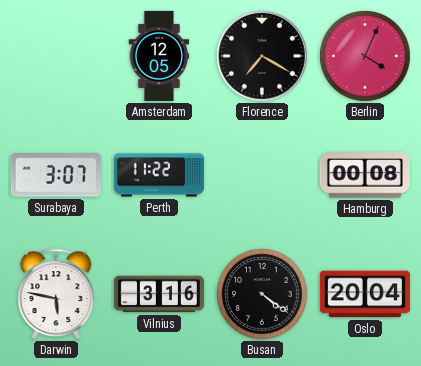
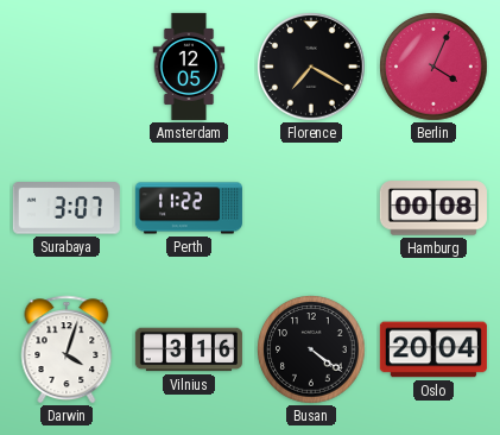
Darwin: 5:47 -> 4:03 (67, 349)
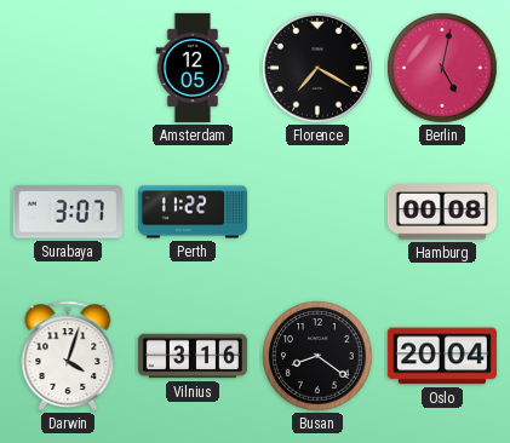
Berlin: 4:04 -> 5:02 (442, 68)
Busan: 4:21 -> 8:21 (317, 356)
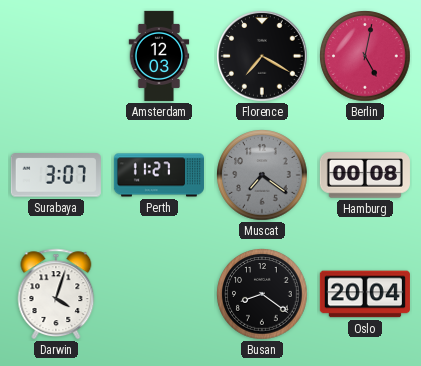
Amsterdam: 12:05 -> 12:03 (159, 56)
Perth: 11:22 -> 11:27 (159, 175)
Muscat: none -> 7:21 (262, 175)
Vilnius: 3:16 -> none (193, 356)
